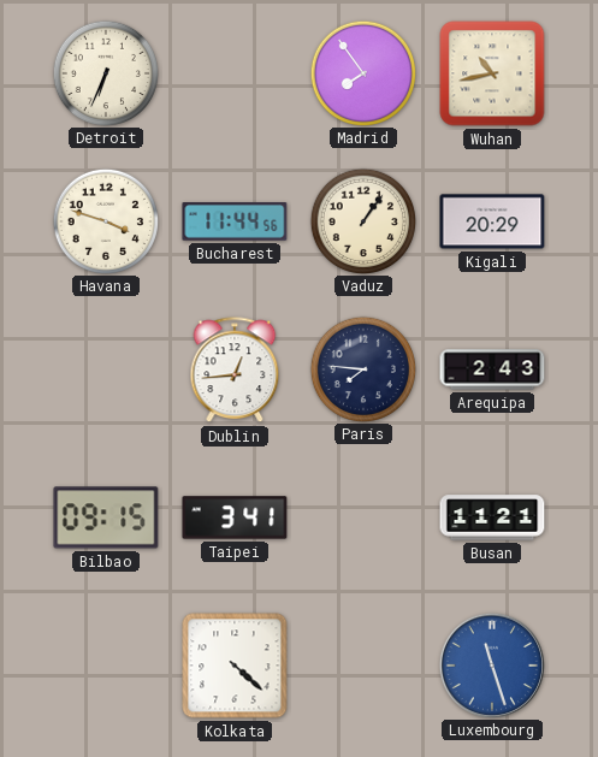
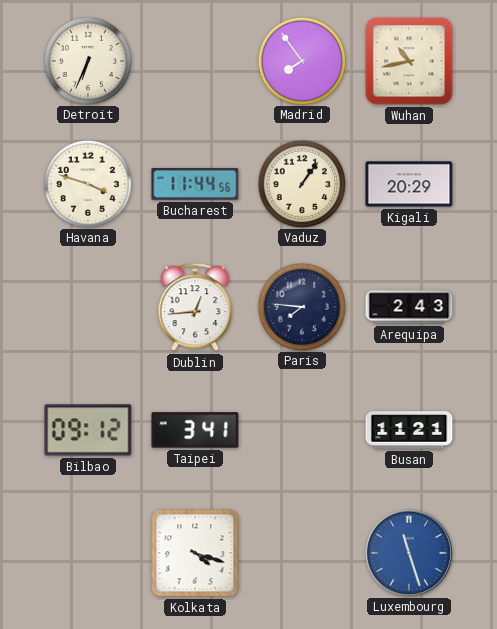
Bilbao: 09:15 -> 09:12 (88, 430)
Kolkata: 4:22 -> 4:18 (195, 553)
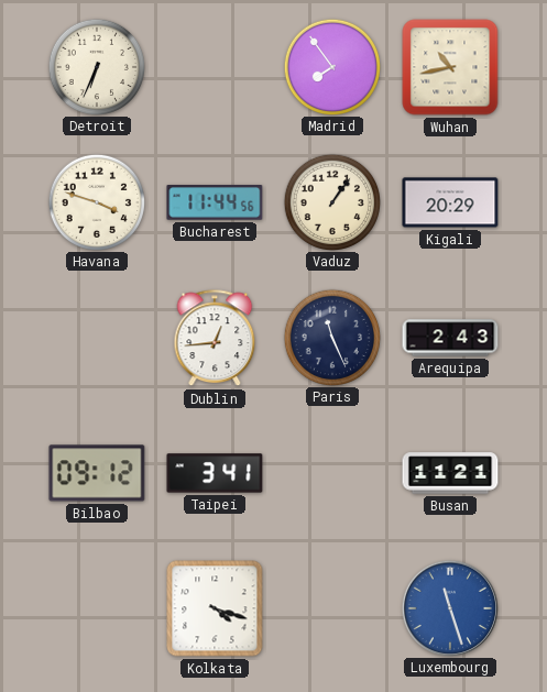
Paris: 7:46 -> 11:26 (331, 337)
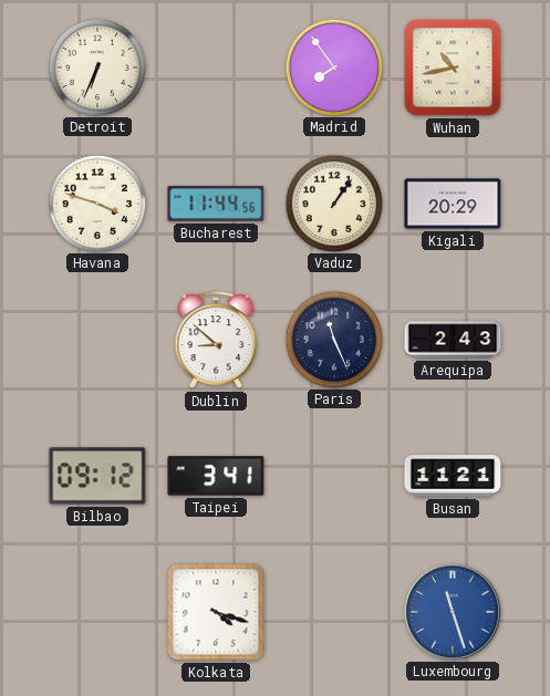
Dublin: 12:44 -> 8:52 (216, 341)
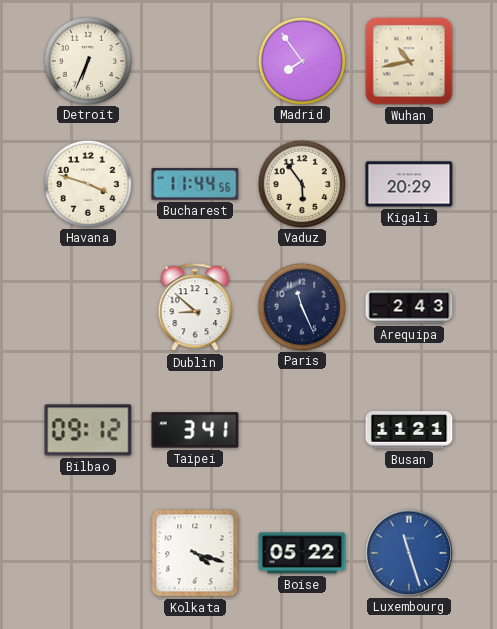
Vaduz: 1:06 -> 5:54 (301, 183)
Boise: none -> 05:22 (302, 553)
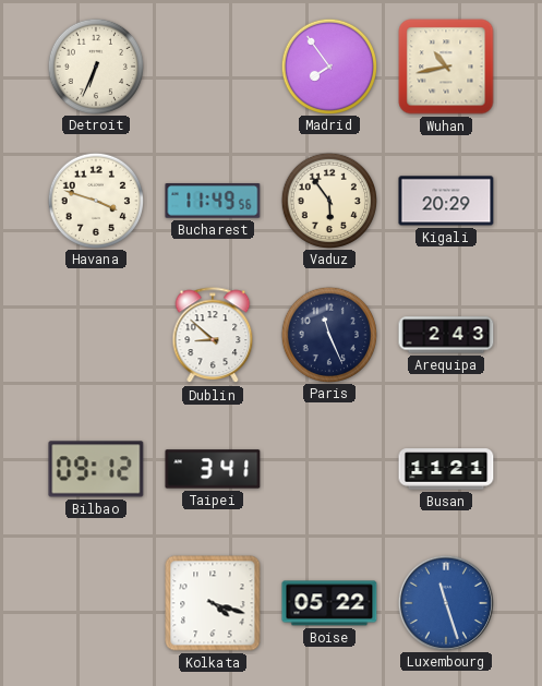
Bucharest: 11:44 -> 11:49 (213, 201)
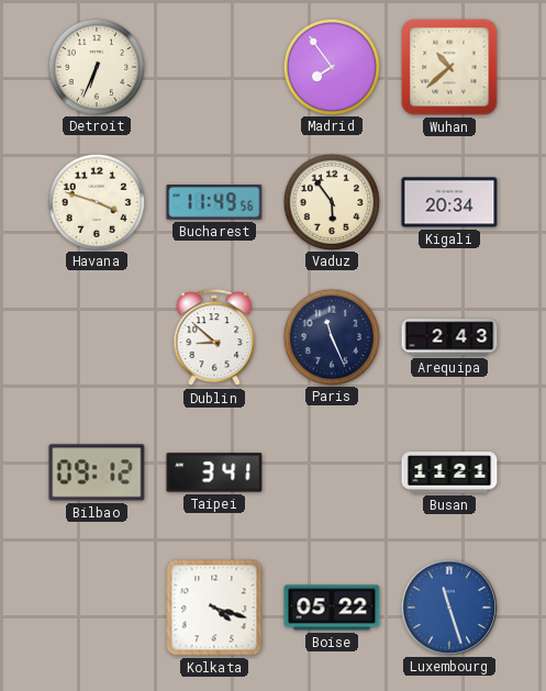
Wuhan: 10:43 -> 10:38 (449, 67)
Kigali: 20:29 -> 20:34 (449, 202)
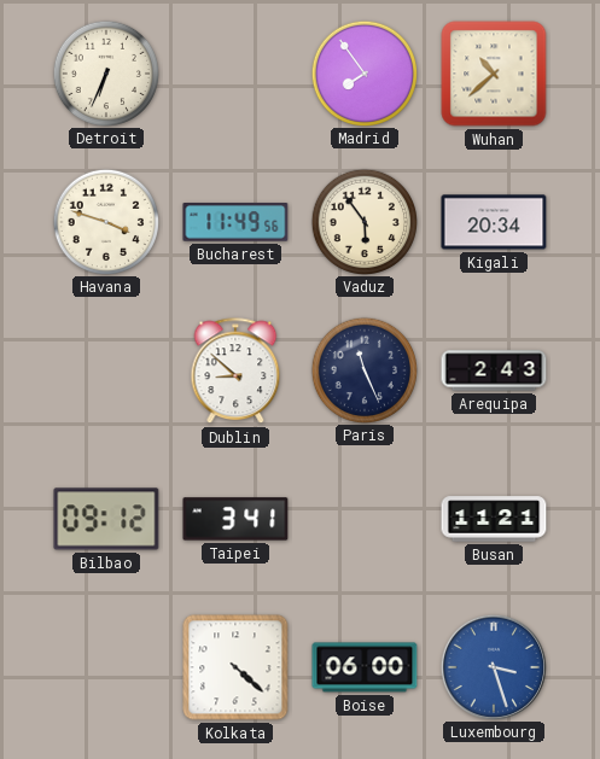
Kolkata: 4:18 -> 4:22 (235, 667)
Boise: 05:22 -> 06:00 (365, 667)
Luxembourg: 11:27 -> 3:27 (493, 666)
